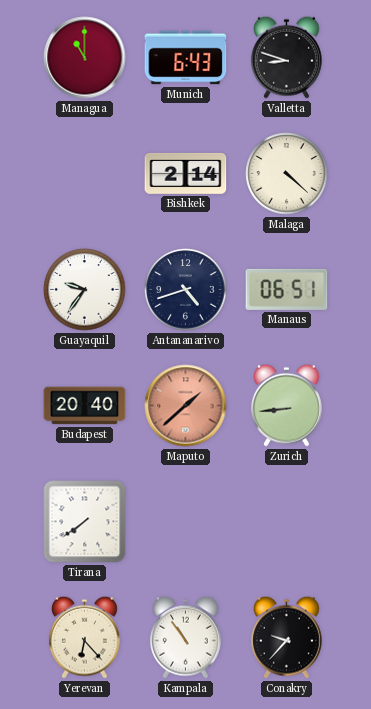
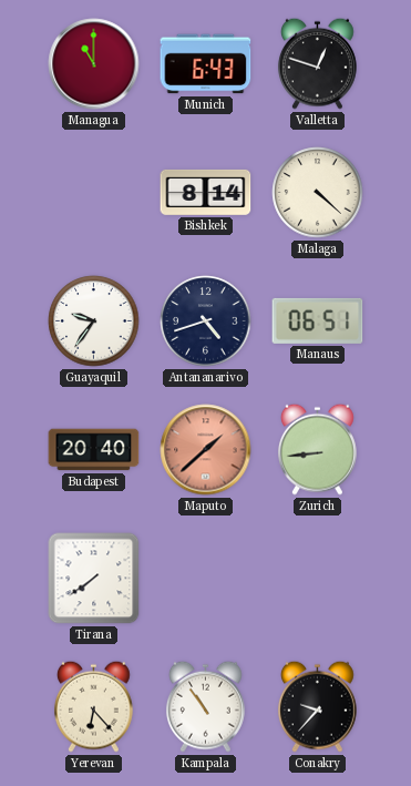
Valletta: 8:48 -> 12:48 (317, 63)
Bishkek: 2:14 -> 8:14 (206, 192)
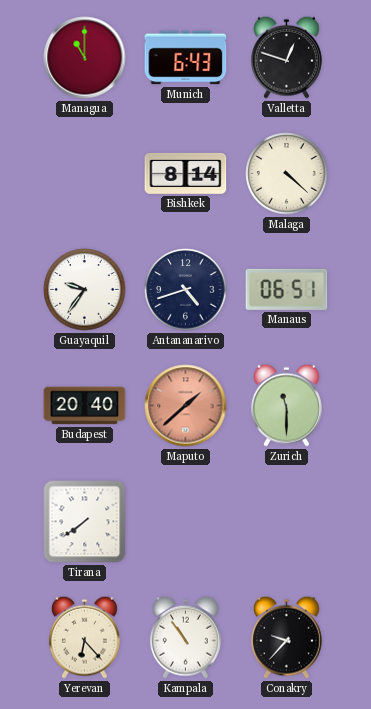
Zurich: 8:44 -> 11:30 (286, 405)
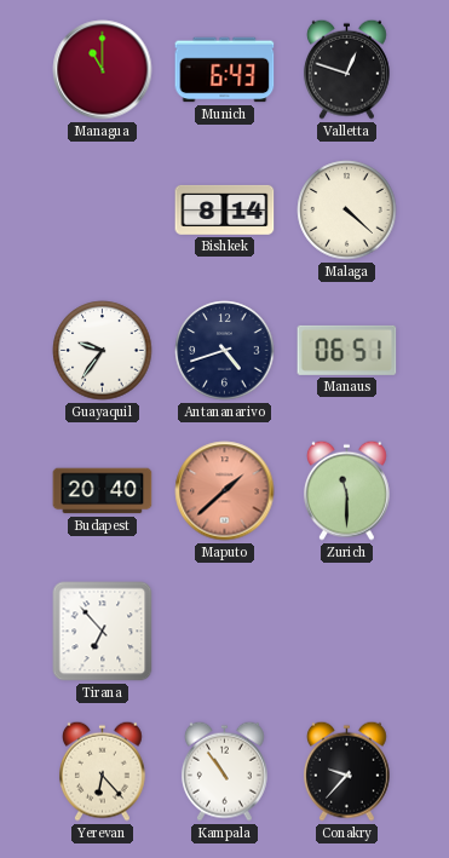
Tirana: 7:39 -> 6:53 (103, 632)
